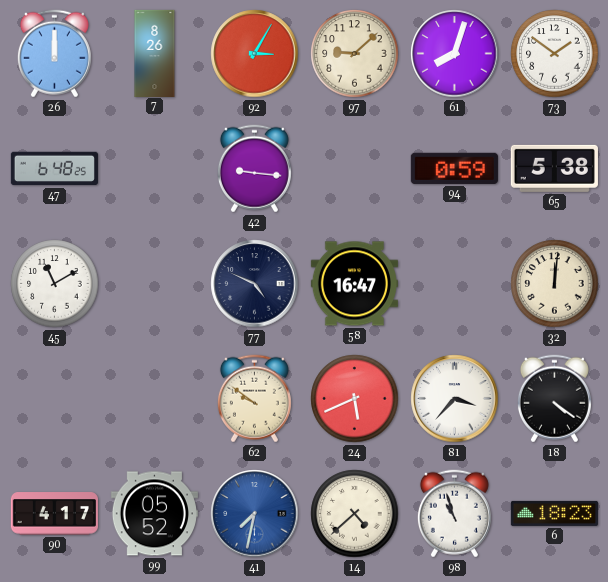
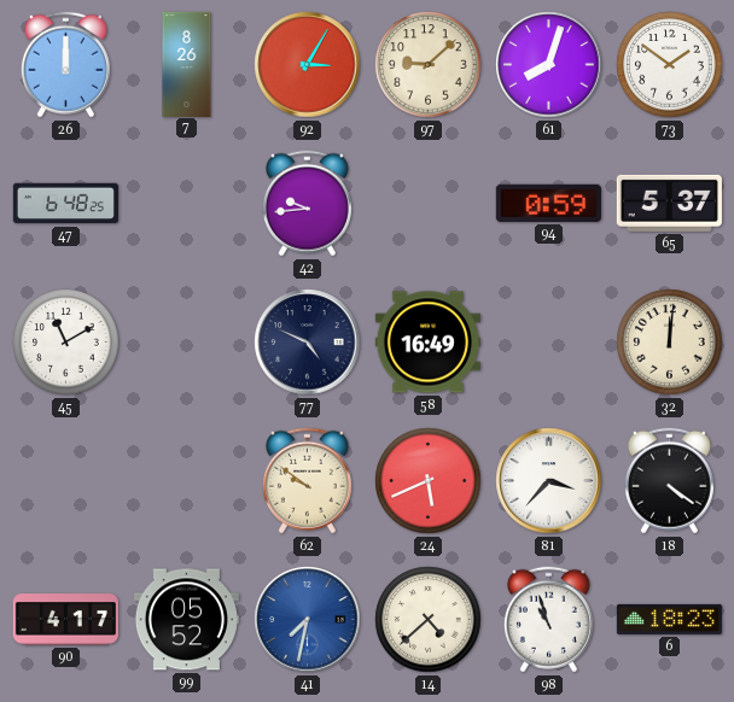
42: 9:16 -> 9:44 (307, 204)
65: 5:38 -> 5:37 (669, 203)
58: 16:47 -> 16:49 (427, 343)
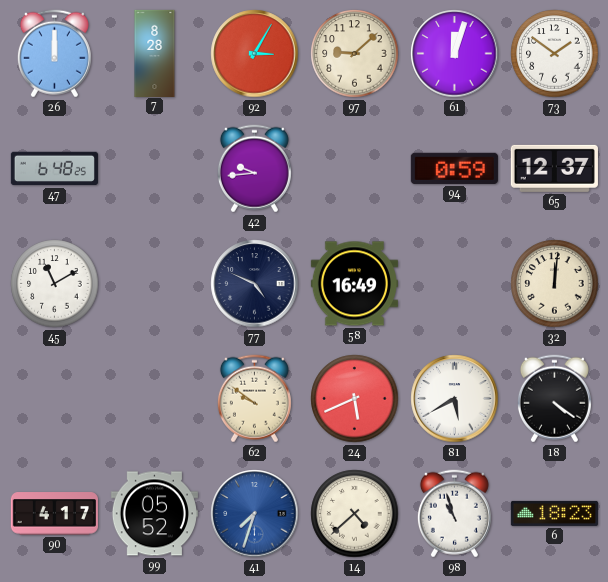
7: 8:26 -> 8:28 (155, 53)
61: 8:03 -> 12:03 (455, 54)
65: 5:37 -> 12:37 (554, 168)
81: 3:37 -> 5:40 (455, 399)
41: 7:32 -> 7:33 (255, 514)
